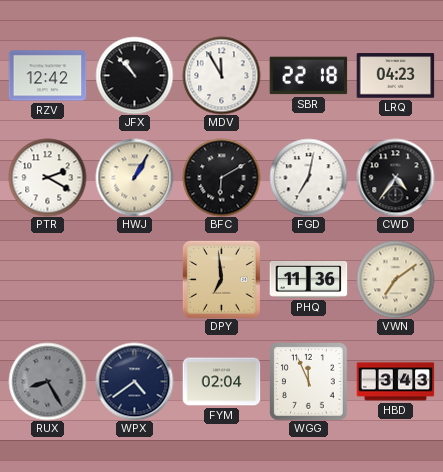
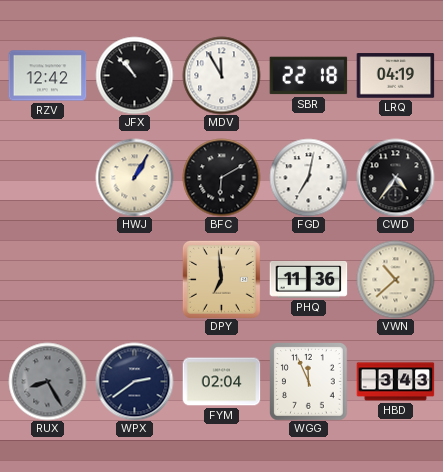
LRQ: 04:23 -> 04:19 (395, 76)
PTR: 2:20 -> none (47, 177)
VWN: 7:09 -> 10:38 (395, 279)
WPX: 4:39 -> 2:39 (134, 381)
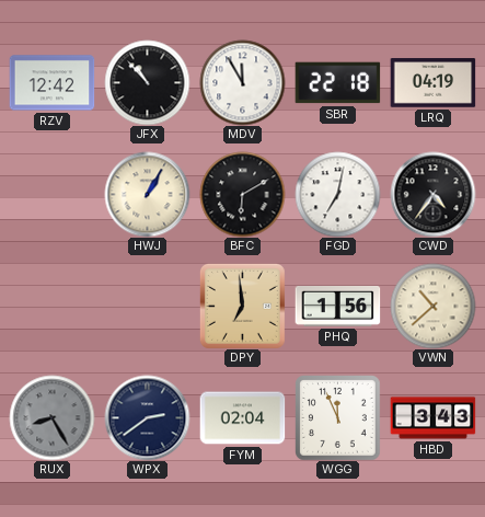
PHQ: 11:36 -> 1:56 (337, 306)
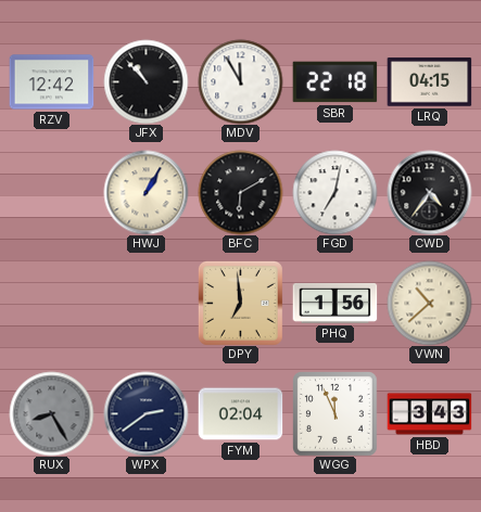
LRQ: 04:19 -> 04:15 (429, 82)
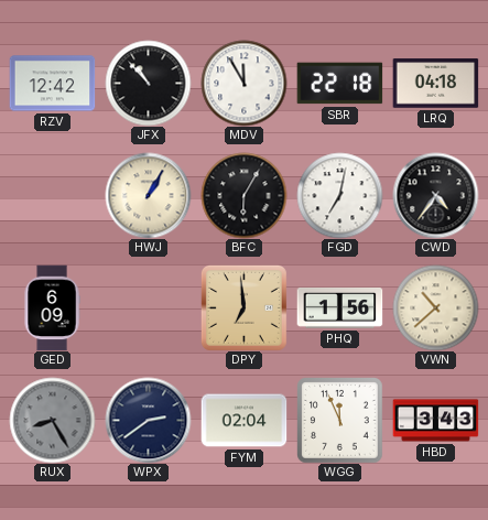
LRQ: 04:15 -> 04:18 (435, 84)
BFC: 6:10 -> 6:05 (243, 195)
GED: none -> 6:09 (52, 307)
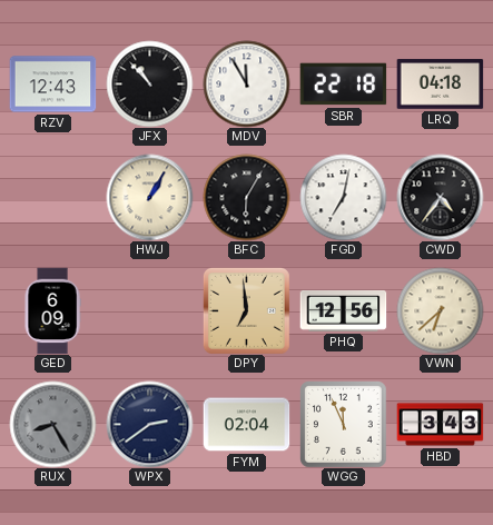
RZV: 12:42 -> 12:43 (52, 85)
PHQ: 1:56 -> 12:56 (343, 310)
VWN: 10:38 -> 6:38 (440, 310)
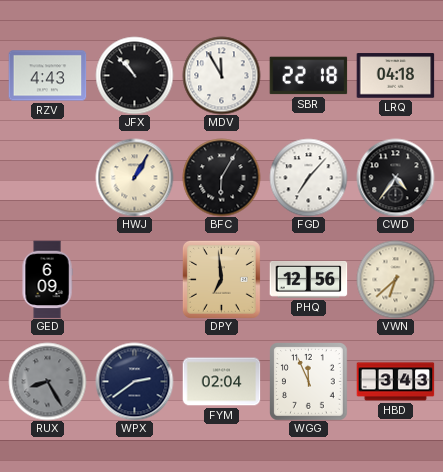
RZV: 12:43 -> 4:43 (47, 76)
FGD: 7:02 -> 7:07 (308, 177)
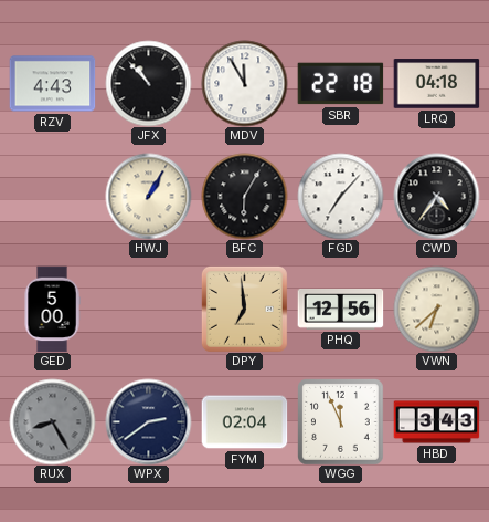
GED: 6:09 -> 5:00 (52, 309)
